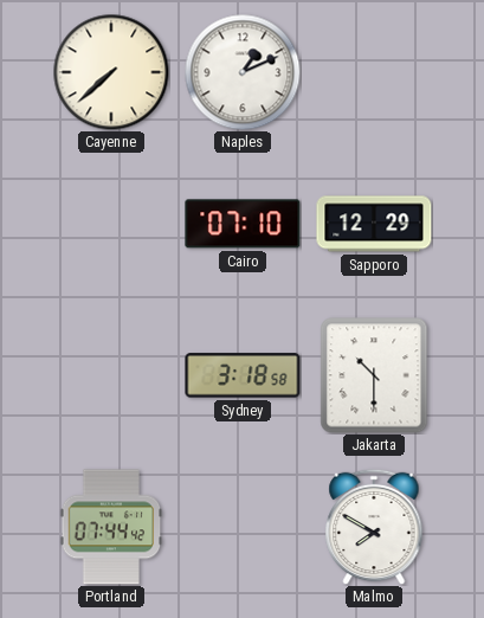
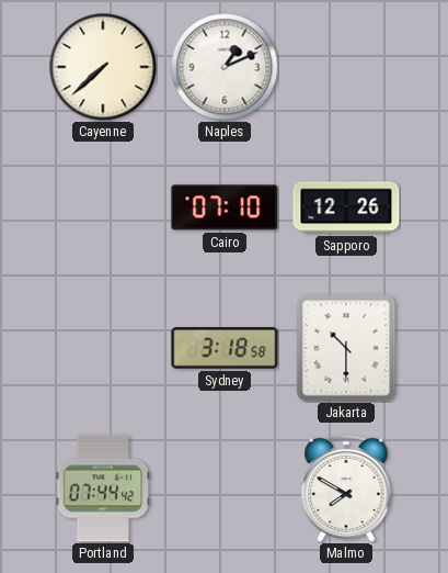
Sapporo: 12:29 -> 12:26 (346, 207)
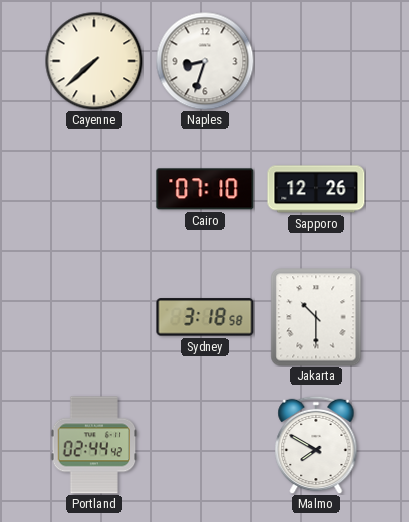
Naples: 1:11 -> 8:33 (205, 61)
Portland: 07:44 -> 02:44 (94, 445)
